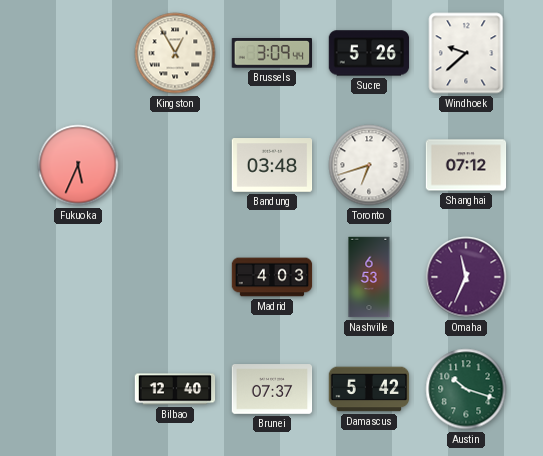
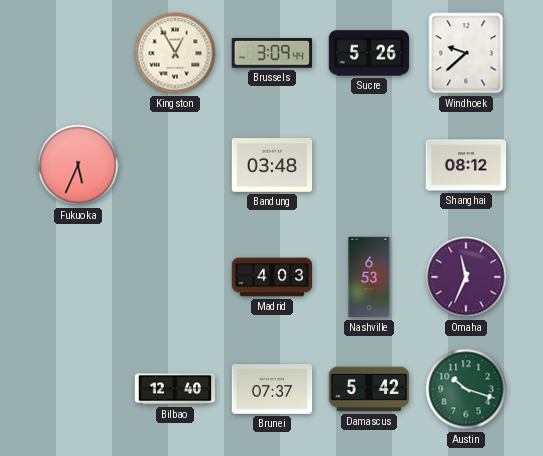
Toronto: 6:42 -> none (369, 165)
Shanghai: 07:12 -> 08:12 (466, 165)
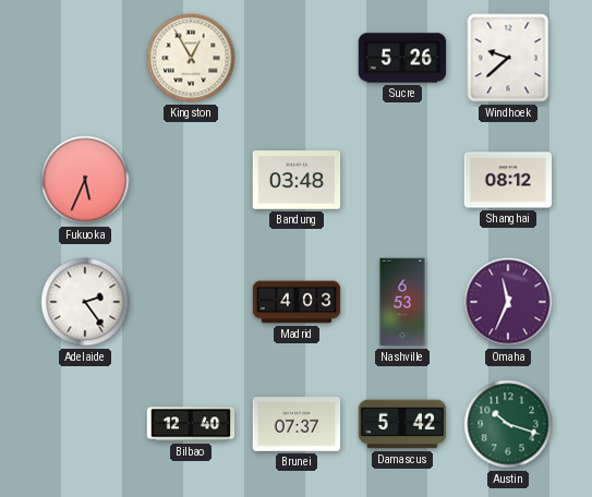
Brussels: 3:09 -> none (271, 53)
Adelaide: none -> 2:24 (85, 302)
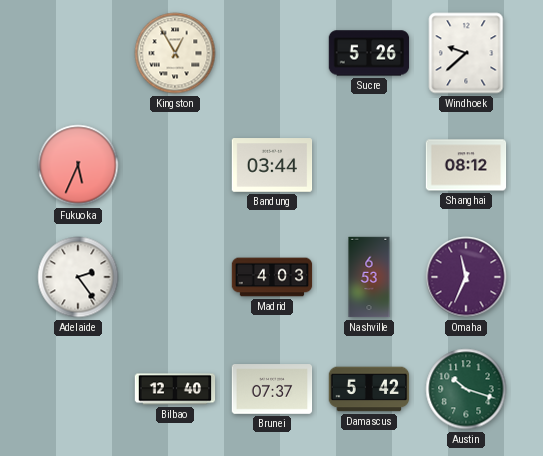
Bandung: 03:48 -> 03:44 (272, 165)
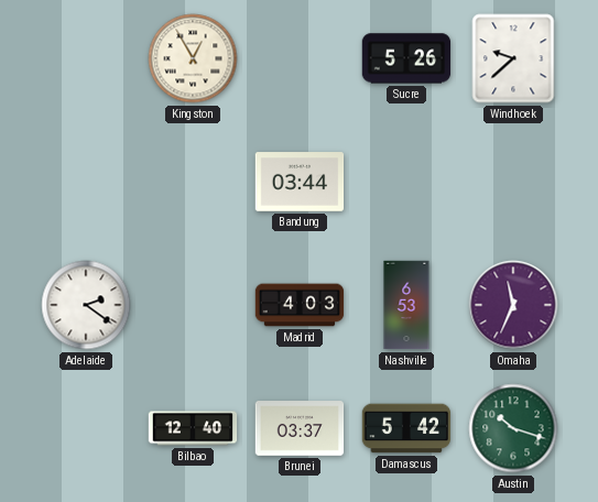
Fukuoka: 5:34 -> none (78, 165)
Shanghai: 08:12 -> none (466, 165)
Adelaide: 2:24 -> 2:21 (86, 305)
Brunei: 07:37 -> 03:37 (300, 428)
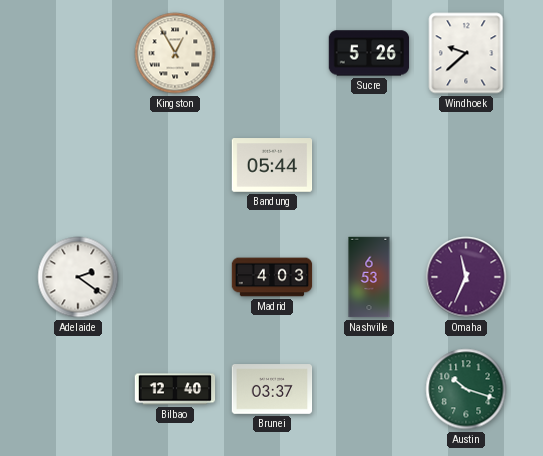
Bandung: 03:44 -> 05:44 (272, 165)
Damascus: 5:42 -> none (406, 428)
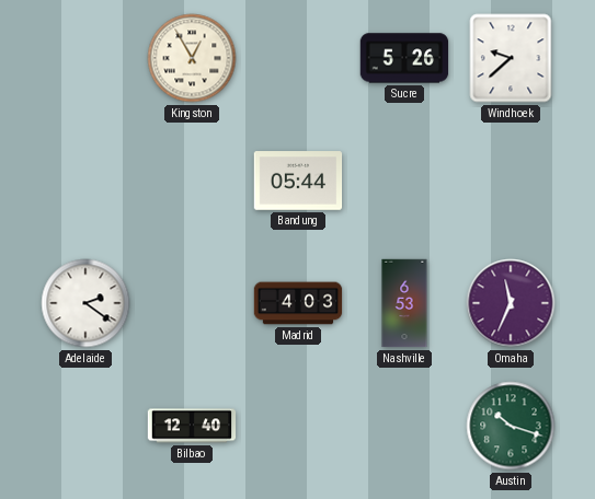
Brunei: 03:37 -> none (272, 389)
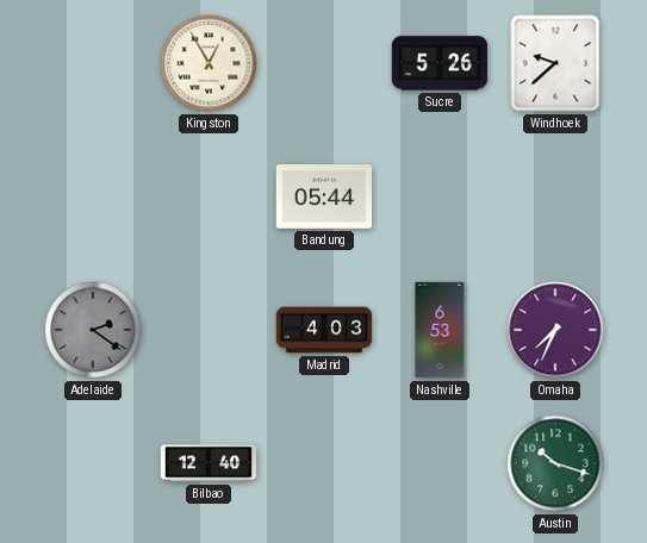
Adelaide dial: white -> grey (93, 330)
Omaha: 11:34 -> 7:34 (555, 330)
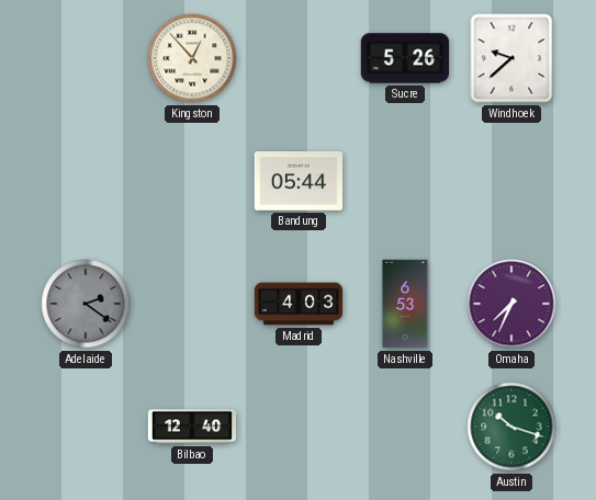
Kingston: 12:55 -> 12:53 (192, 58)
